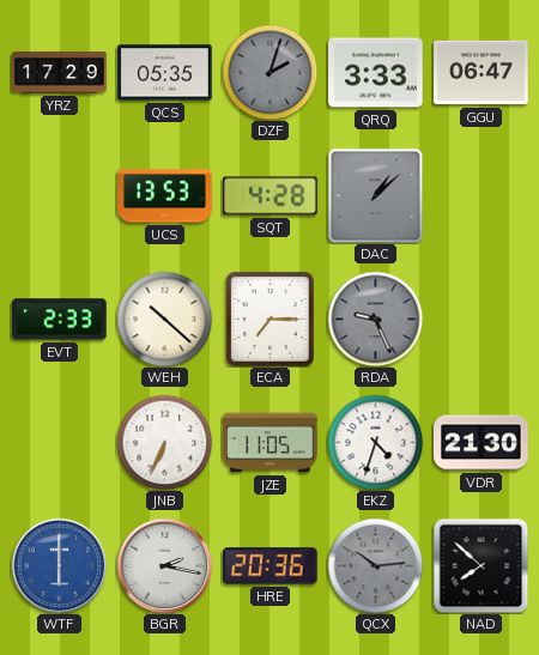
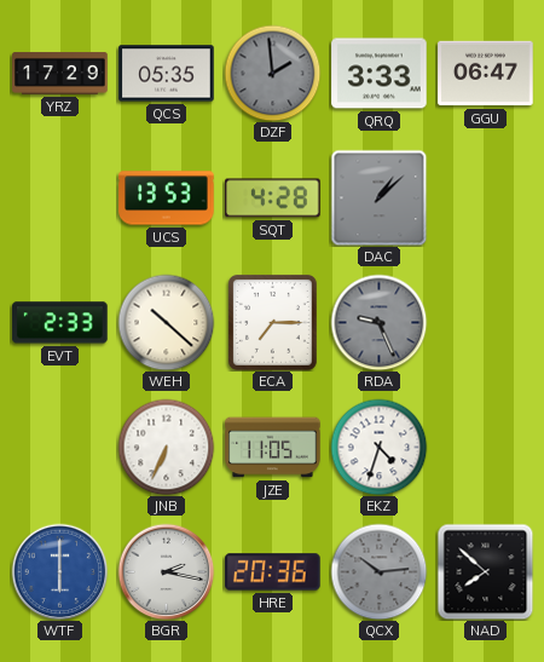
DZF: 2:03 -> 1:59 (272, 73)
VDR: 21:30 -> none (482, 443)
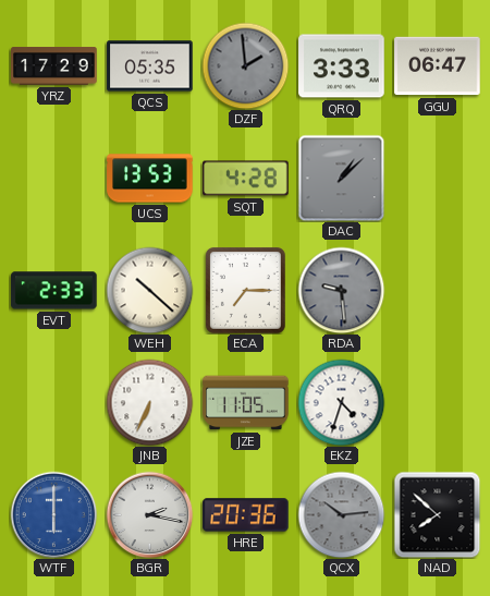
RDA: 9:26 -> 9:29 (341, 290)
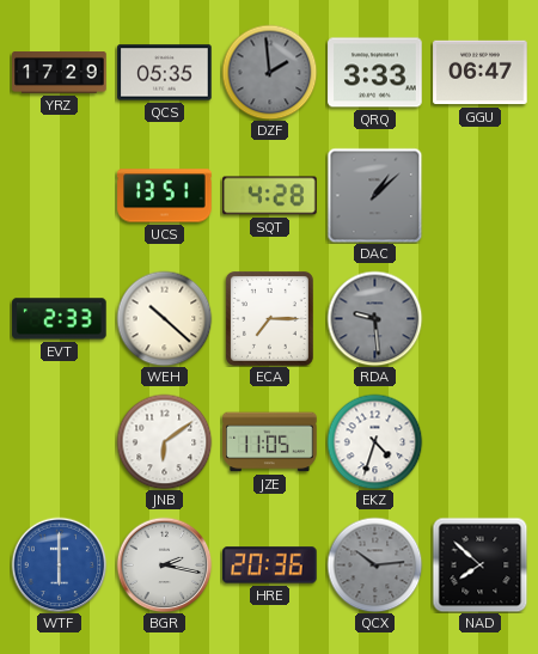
UCS: 13:53 -> 13:51 (165, 196)
JNB: 6:34 -> 6:09 (164, 441)
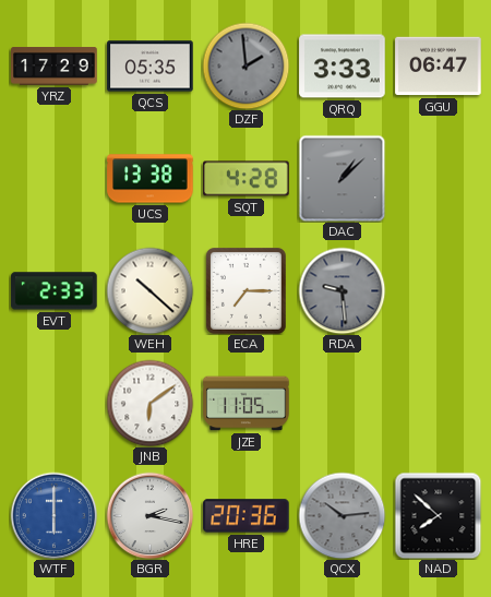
UCS: 13:51 -> 13:38 (151, 179)
EKZ: 4:33 -> none (374, 441)
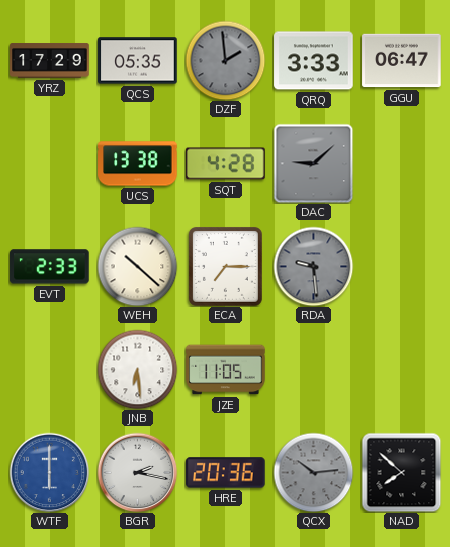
DAC: 1:08 -> 9:08 (313, 163)
JNB: 6:09 -> 6:29 (137, 369)
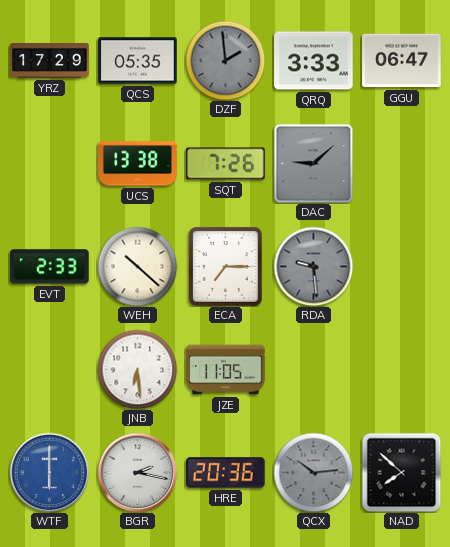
SQT: 4:28 -> 7:26 (226, 164)
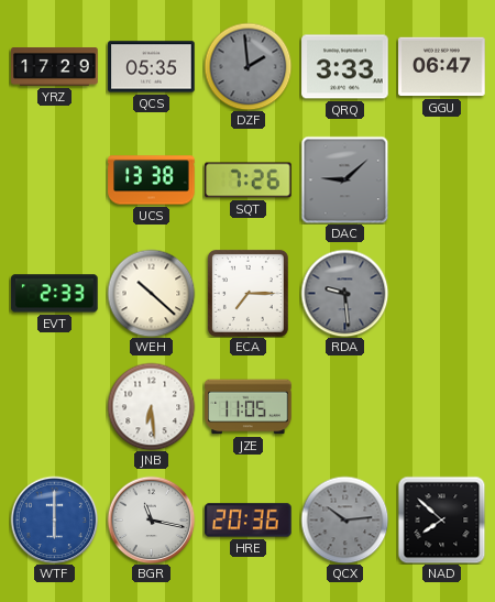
BGR: 2:17 -> 11:17 (151, 519)
